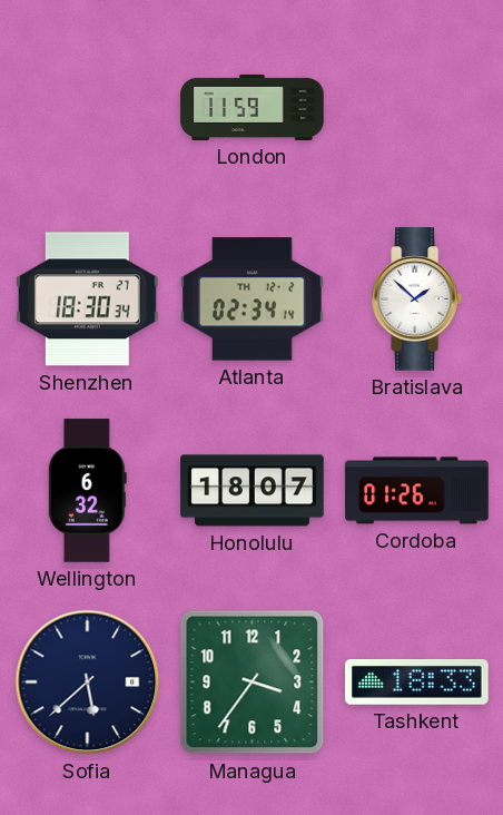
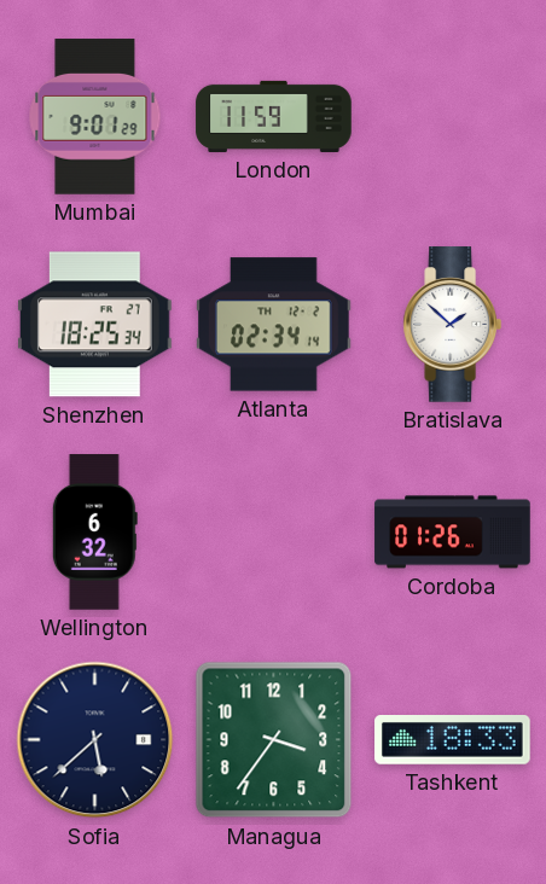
Mumbai: none -> 9:01 (95, 117)
Shenzhen: 18:30 -> 18:25 (95, 325)
Honolulu: 18:07 -> none (253, 491)
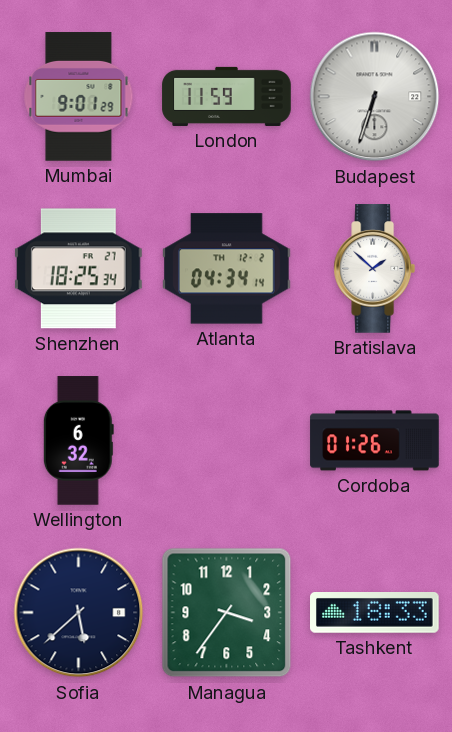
Budapest: none -> 6:33 (375, 97)
Atlanta: 02:34 -> 04:34 (227, 269)
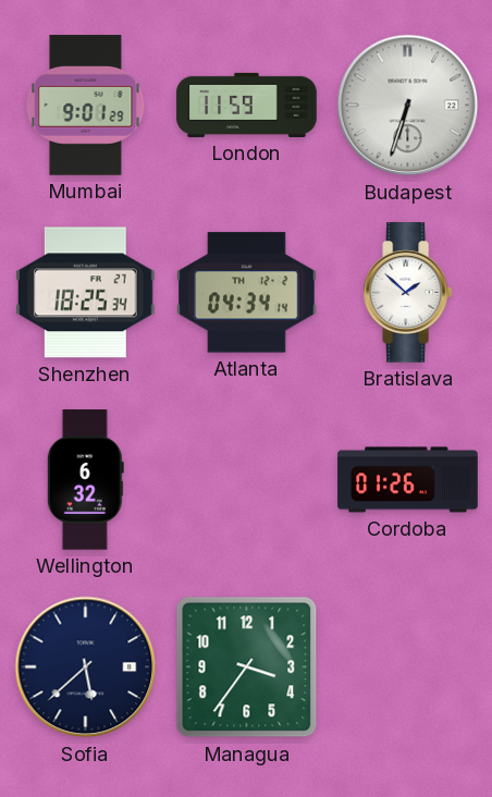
Tashkent: 18:33 -> none (375, 613)
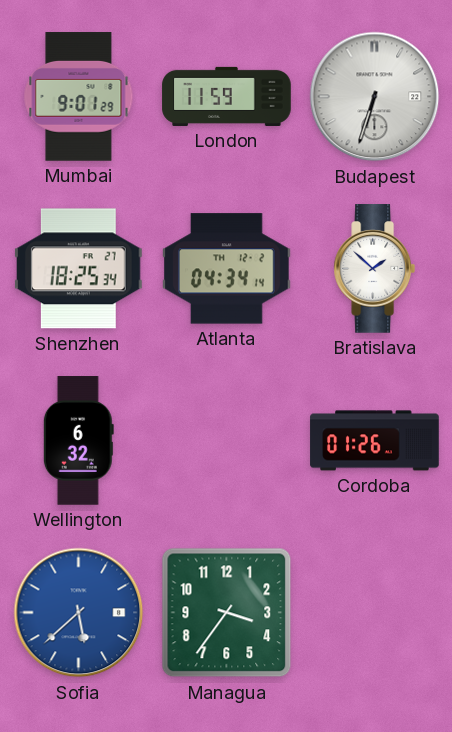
Sofia dial: navy -> blue (79, 613)
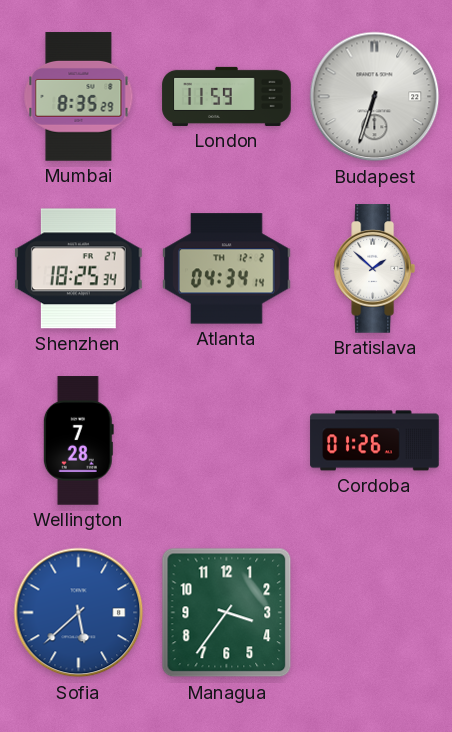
Mumbai: 9:01 -> 8:35 (79, 97)
Wellington: 6:32 -> 7:28 (78, 441)
